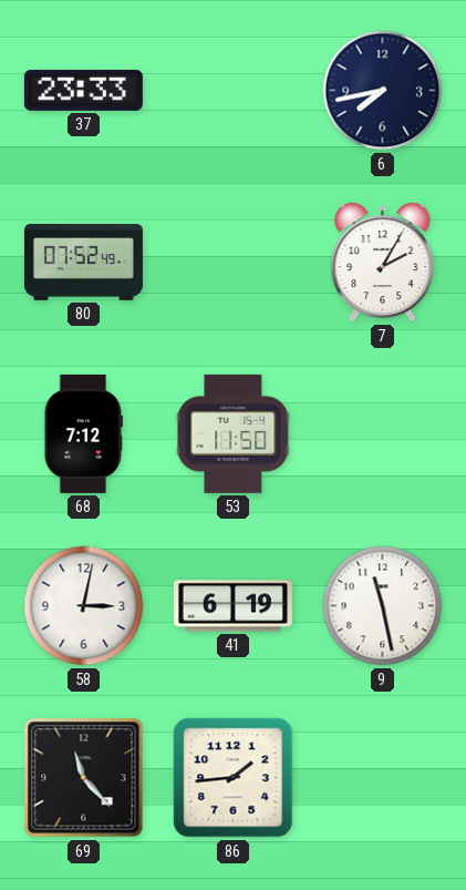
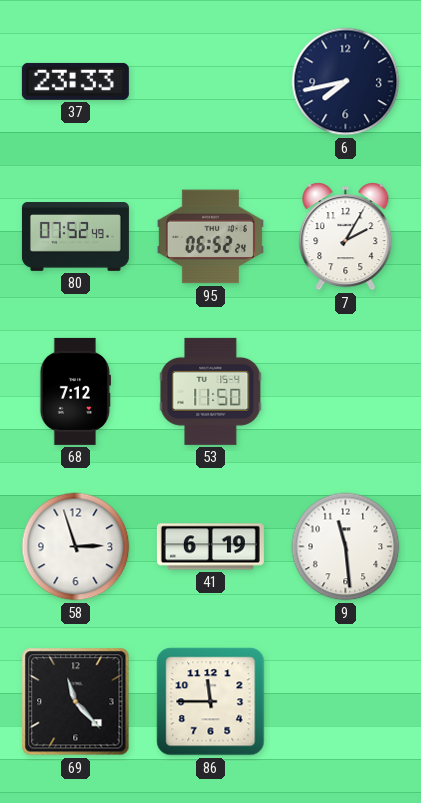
95: none -> 06:52 (210, 237)
58: 3:02 -> 2:57 (76, 547)
9: 11:28 -> 11:29 (346, 547)
86: 1:44 -> 11:45 (211, 702)
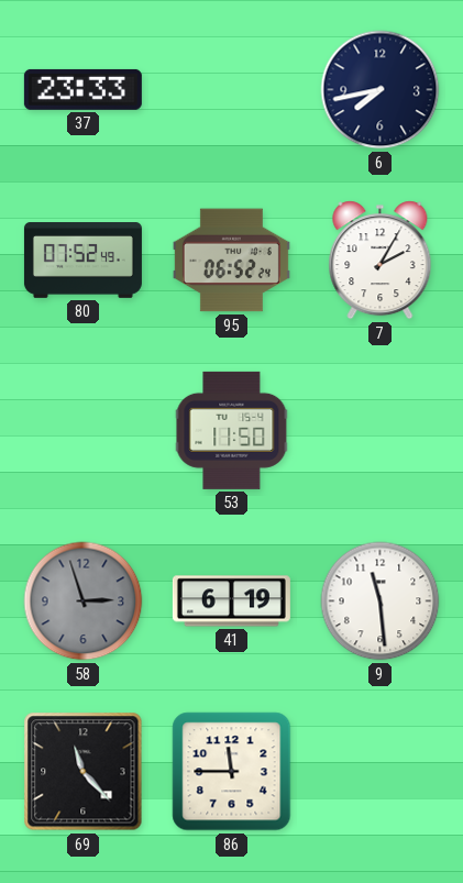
68: 7:12 -> none (75, 391)
58 dial: white -> grey (84, 601)
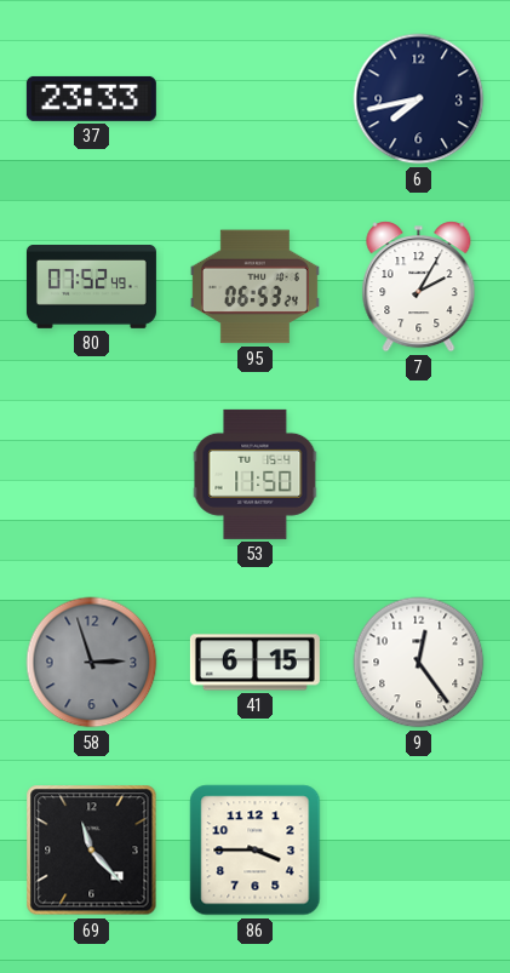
95: 06:52 -> 06:53 (254, 287)
41: 6:19 -> 6:15 (254, 663)
9: 11:29 -> 12:24 (419, 663)
86: 11:45 -> 3:45 (256, 851)
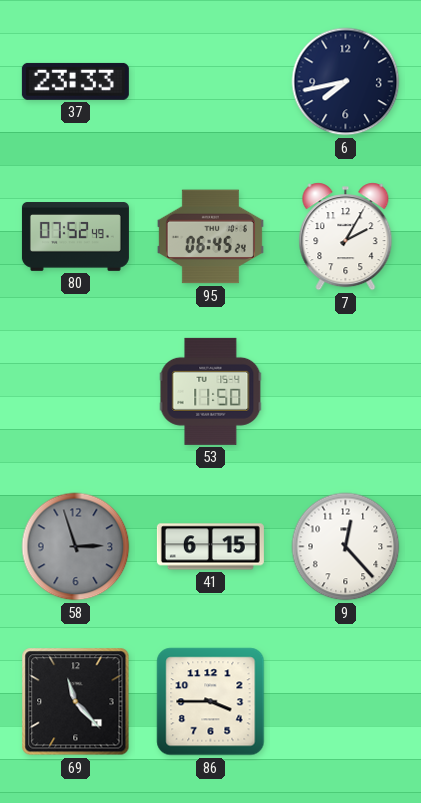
95: 06:53 -> 06:45 (210, 237)
9: 12:24 -> 12:23 (346, 547)
